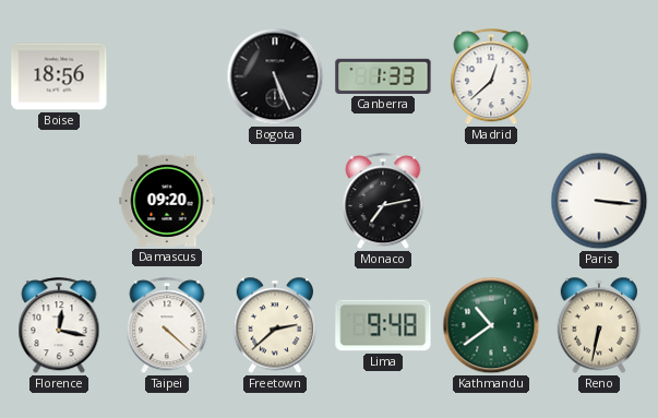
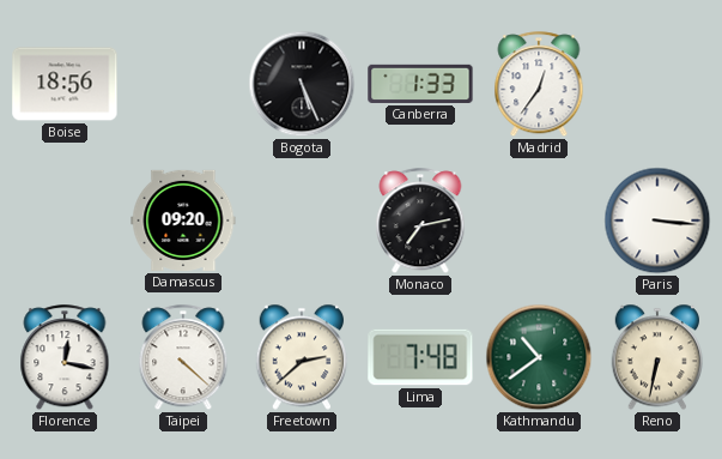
Madrid: 12:38 -> 12:36 (539, 85)
Lima: 9:48 -> 7:48 (420, 357)
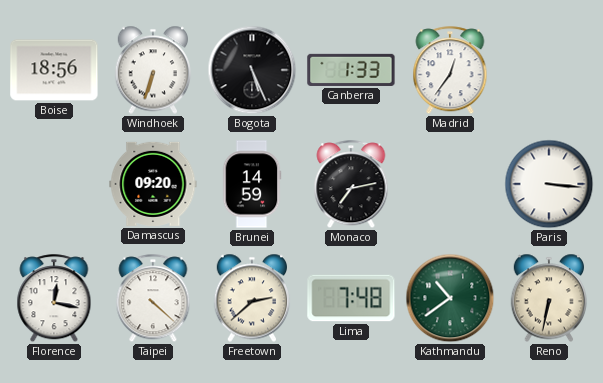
Windhoek: none -> 6:33 (153, 70)
Brunei: none -> 14:59 (252, 184)
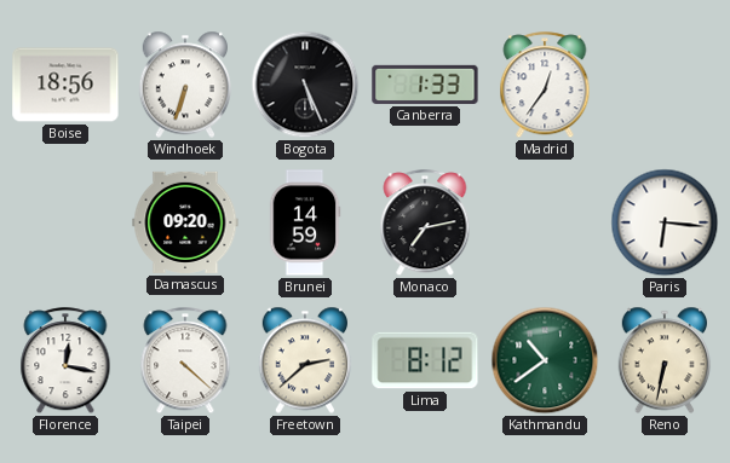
Paris: 3:16 -> 6:16 (665, 222)
Lima: 7:48 -> 8:12 (425, 360)
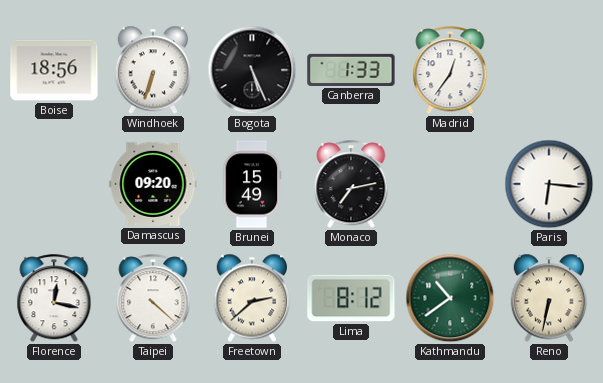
Brunei: 14:59 -> 15:49 (252, 184)
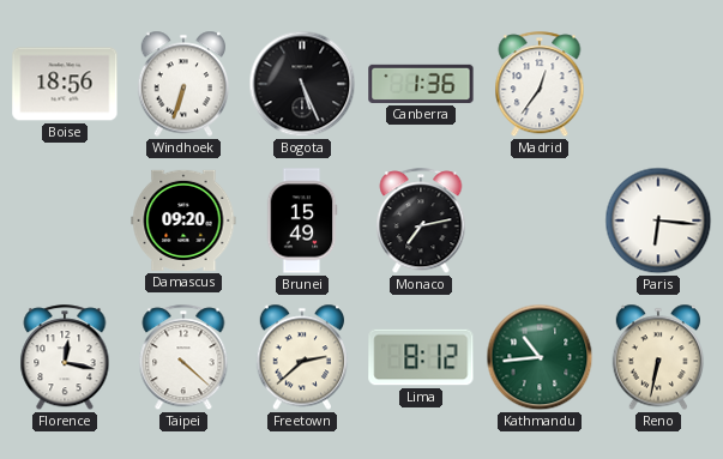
Canberra: 1:33 -> 1:36 (421, 84)
Kathmandu: 10:39 -> 10:44 (540, 357)
